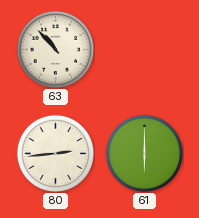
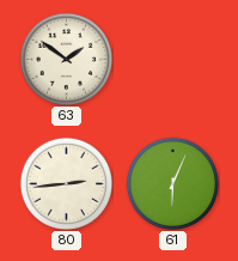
63: 10:53 -> 1:51 (66, 59)
61: 6:00 -> 6:04 (172, 183)
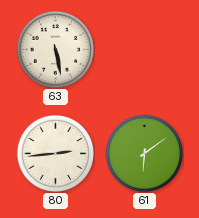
63: 1:51 -> 5:28 (55, 49)
61: 6:04 -> 6:09 (144, 153)
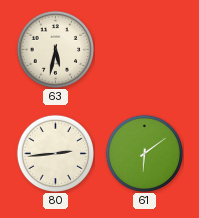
63: 5:28 -> 5:32 (55, 49)
